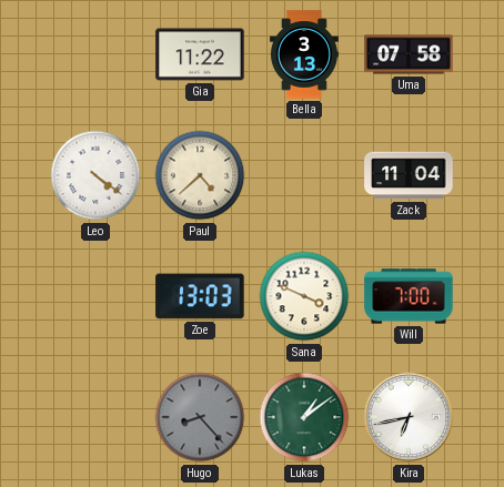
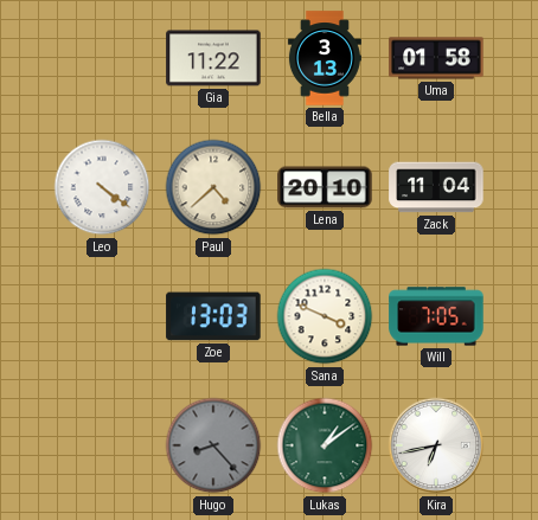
Uma: 07:58 -> 01:58 (436, 58)
Lena: none -> 20:10 (325, 187)
Will: 7:00 -> 7:05 (436, 316)
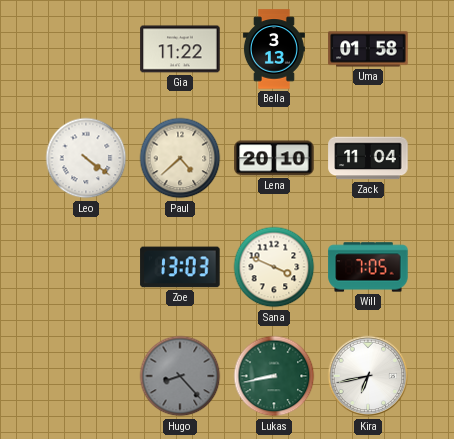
Lukas: 1:09 -> 8:43 (274, 376)
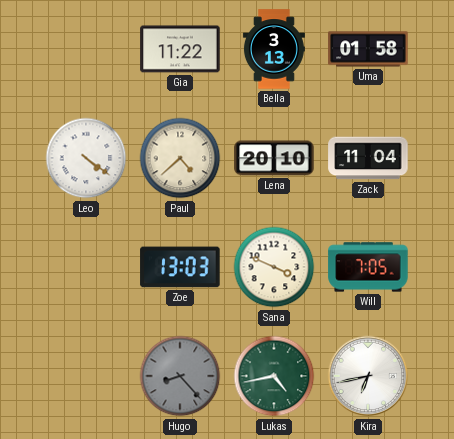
Lukas: 8:43 -> 4:43 (274, 376)
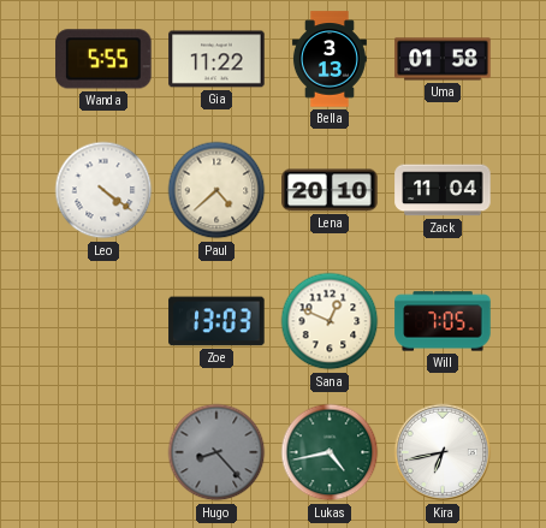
Wanda: none -> 5:55 (103, 59)
Sana: 3:49 -> 12:49 (330, 321)
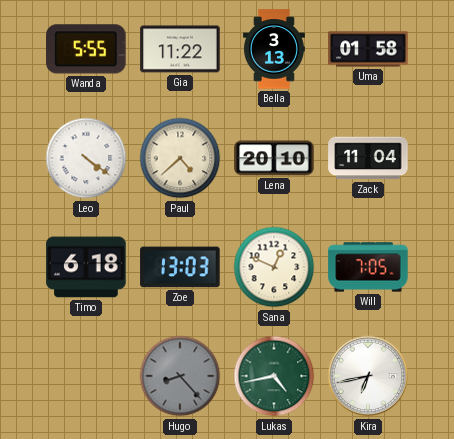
Timo: none -> 6:18 (86, 267)
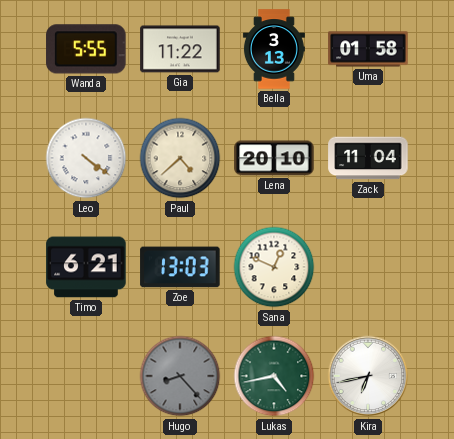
Timo: 6:18 -> 6:21 (86, 267)
Will: 7:05 -> none (368, 267)
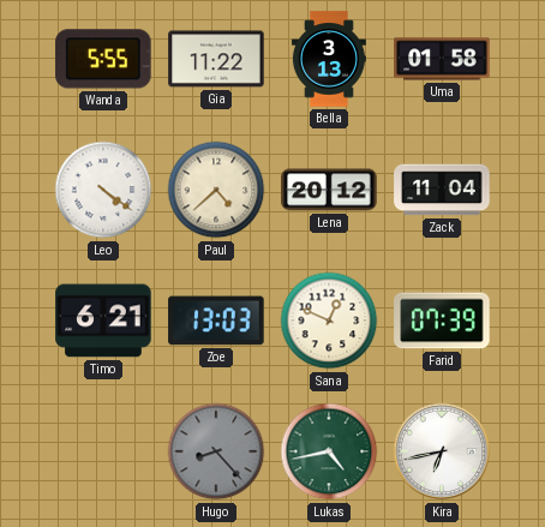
Lena: 20:10 -> 20:12 (329, 190)
Farid: none -> 07:39 (442, 321)
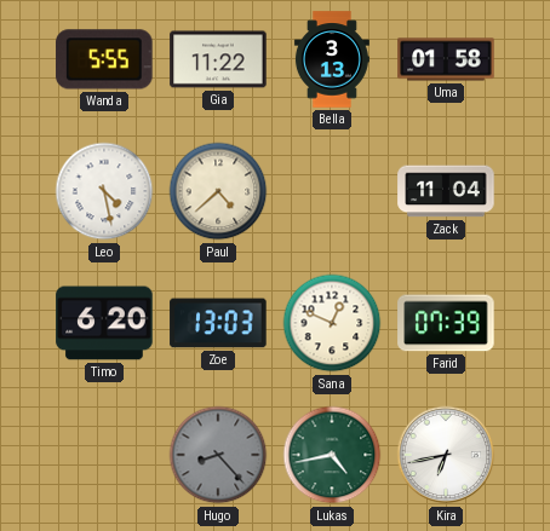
Leo: 4:21 -> 4:28 (104, 191)
Lena: 20:12 -> none (329, 190)
Timo: 6:21 -> 6:20 (104, 323)
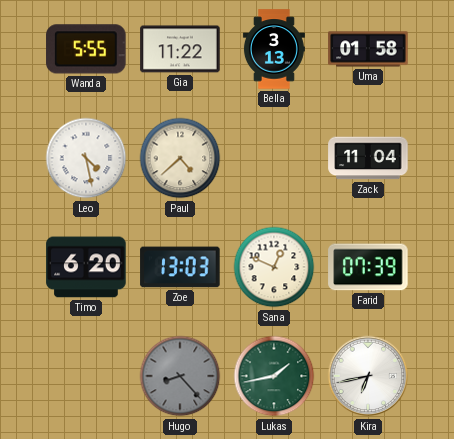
Lukas: 4:43 -> 1:43 (274, 376)
